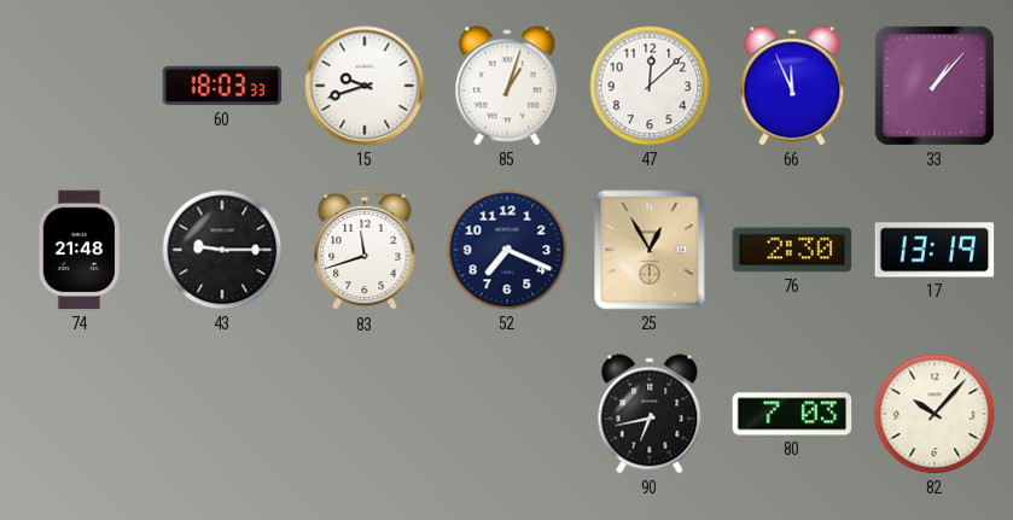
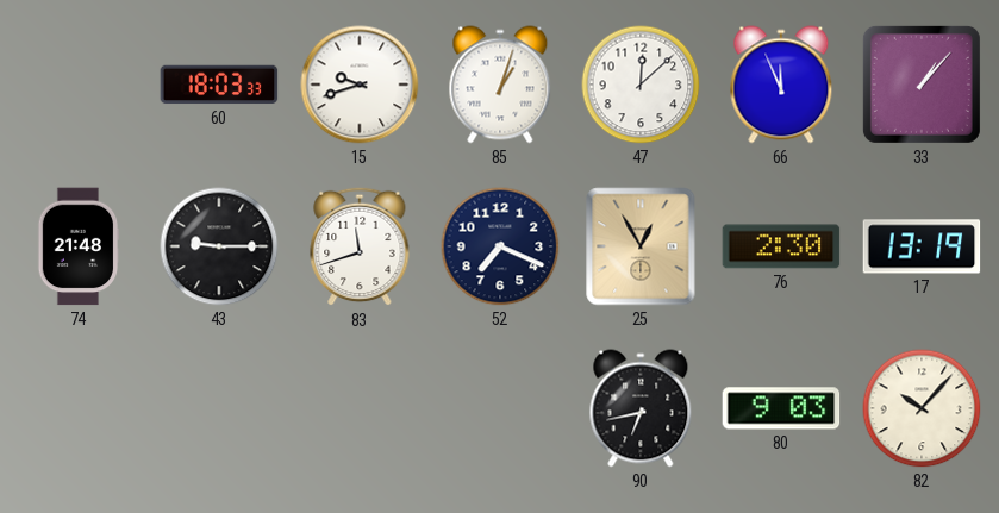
80: 7:03 -> 9:03 (781, 408)
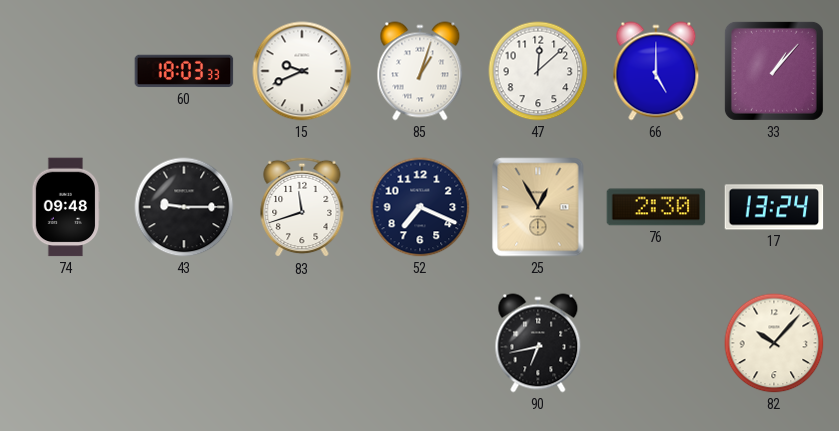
15: 9:42 -> 9:41 (302, 71)
66: 11:56 -> 5:00 (656, 71)
74: 21:48 -> 09:48 (66, 207)
17: 13:19 -> 13:24 (774, 207)
80: 9:03 -> none (781, 408)
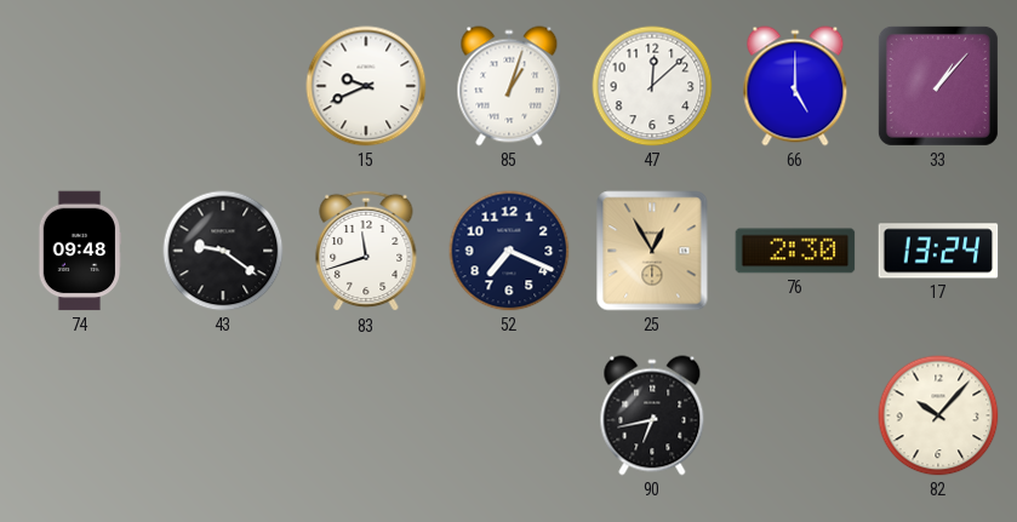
60: 18:03 -> none (184, 71)
43: 9:15 -> 9:21 (223, 251)
